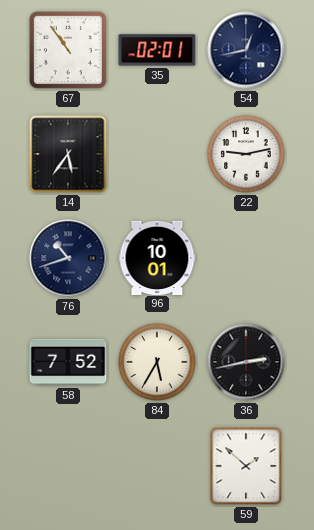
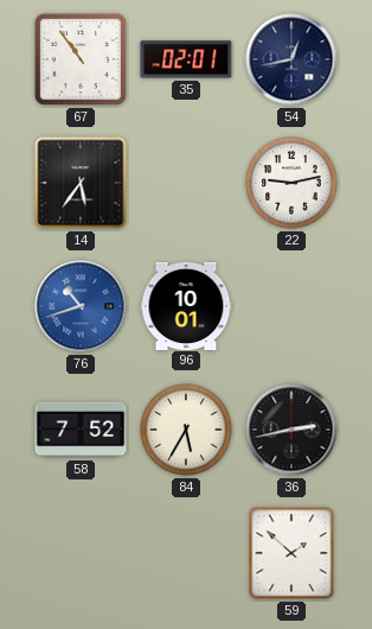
76 dial: navy -> blue (81, 306)
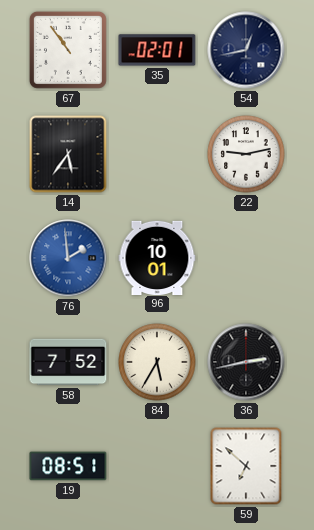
76: 10:42 -> 1:59 (68, 258)
19: none -> 08:51 (68, 466)
59: 1:52 -> 6:52 (246, 466)
